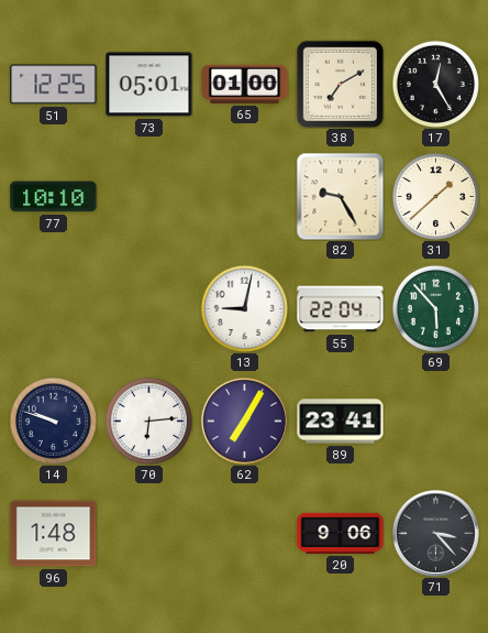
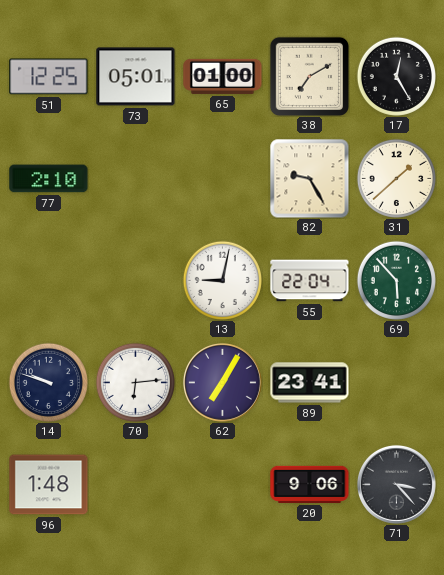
77: 10:10 -> 2:10 (49, 179)
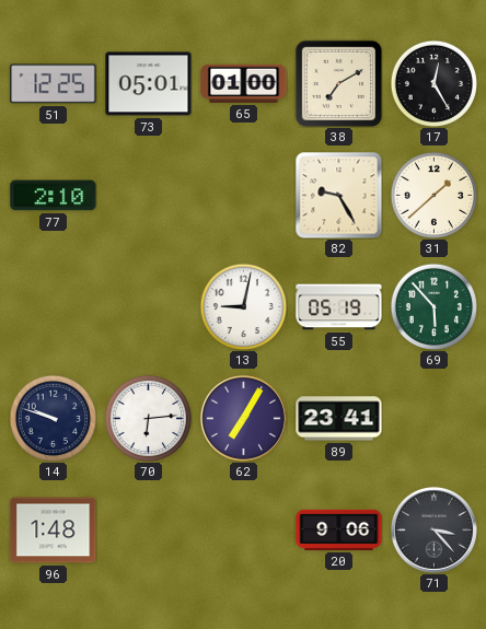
55: 22:04 -> 05:19 (339, 307)
